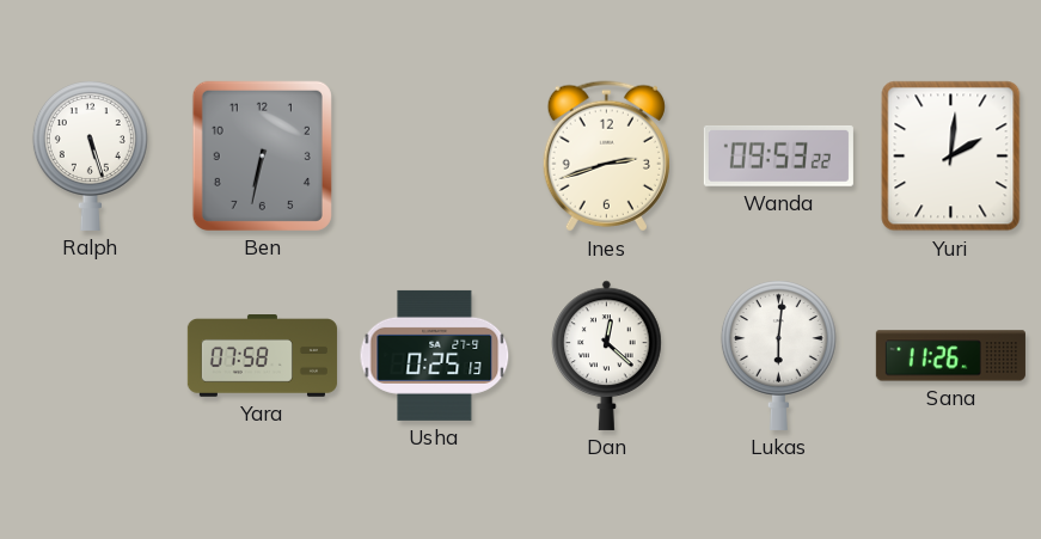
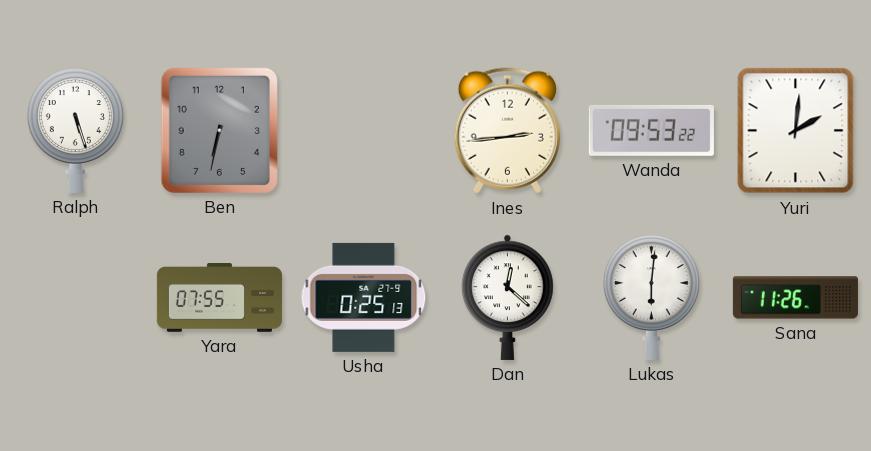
Ines: 2:42 -> 2:44 (507, 131)
Yara: 07:58 -> 07:55 (219, 298)
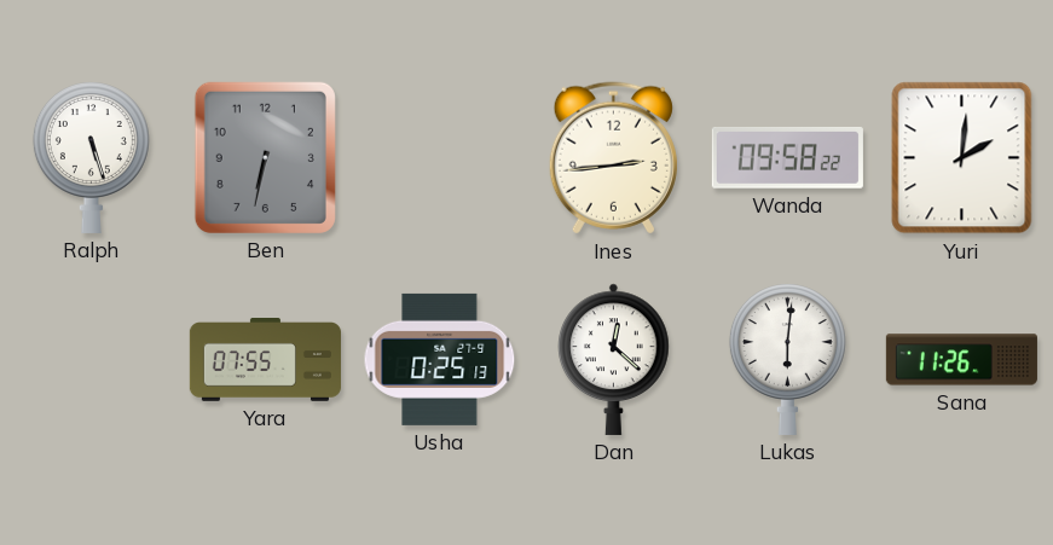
Wanda: 09:53 -> 09:58 (787, 157)
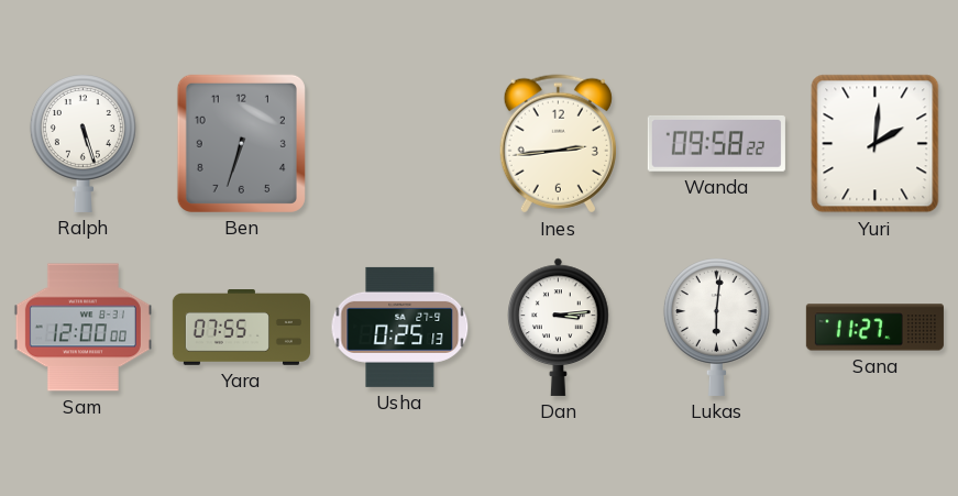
Ben: 6:32 -> 6:33 (241, 143)
Sam: none -> 12:00 (82, 328)
Dan: 12:22 -> 3:14 (559, 327)
Sana: 11:26 -> 11:27 (874, 328)
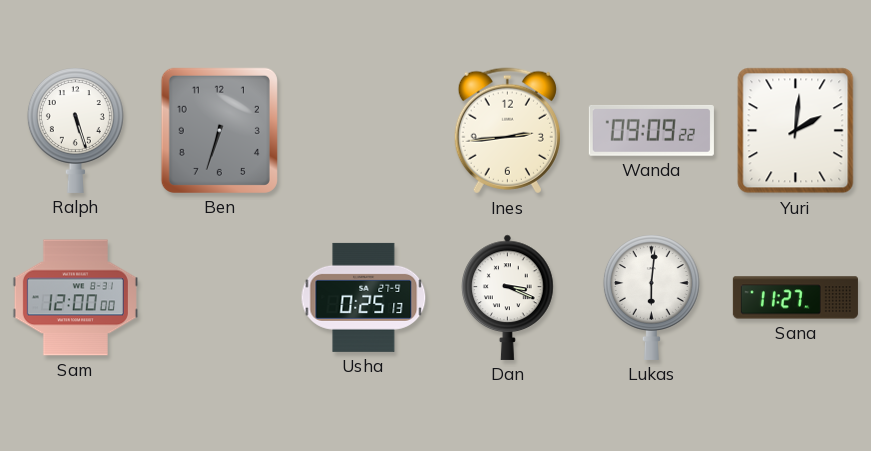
Wanda: 09:58 -> 09:09 (651, 130)
Yara: 07:55 -> none (241, 328)
Dan: 3:14 -> 3:19 (508, 297)
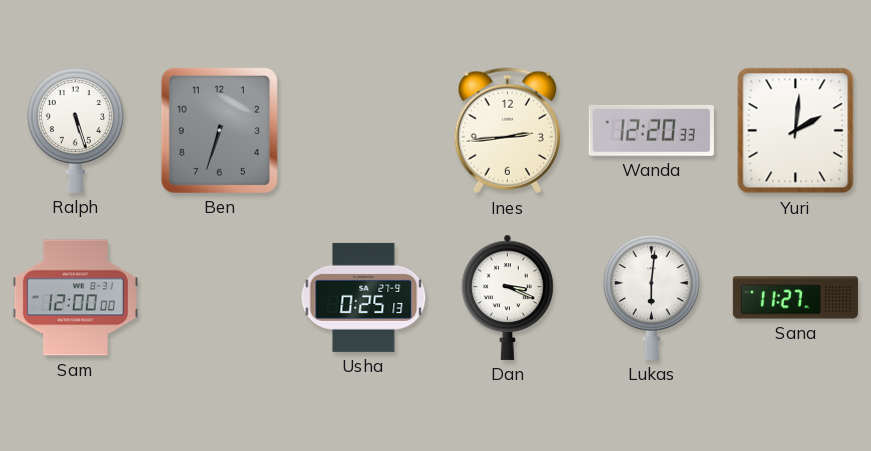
Wanda: 09:09 -> 12:20 (651, 130)
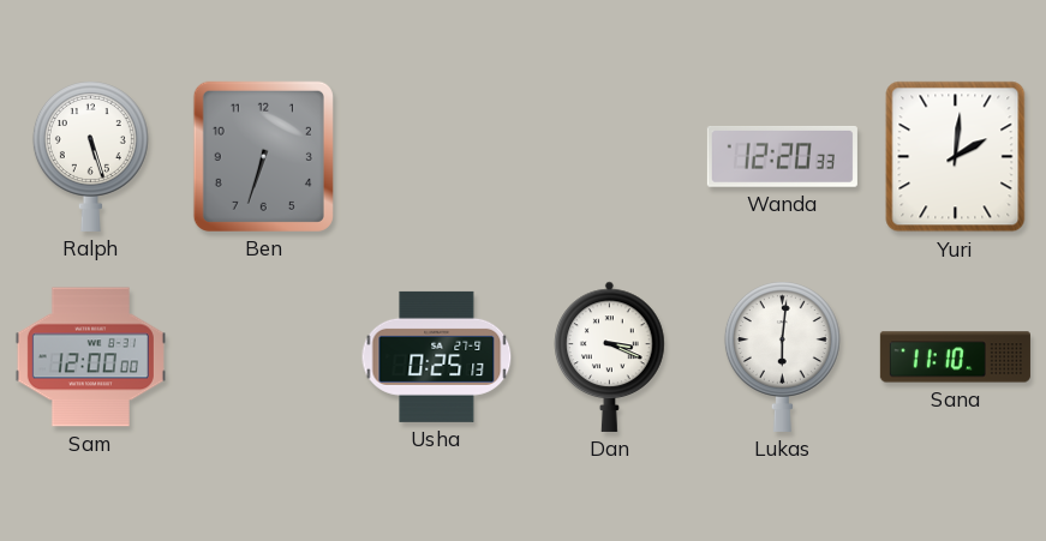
Ines: 2:44 -> none (507, 131)
Sana: 11:27 -> 11:10 (955, 357)
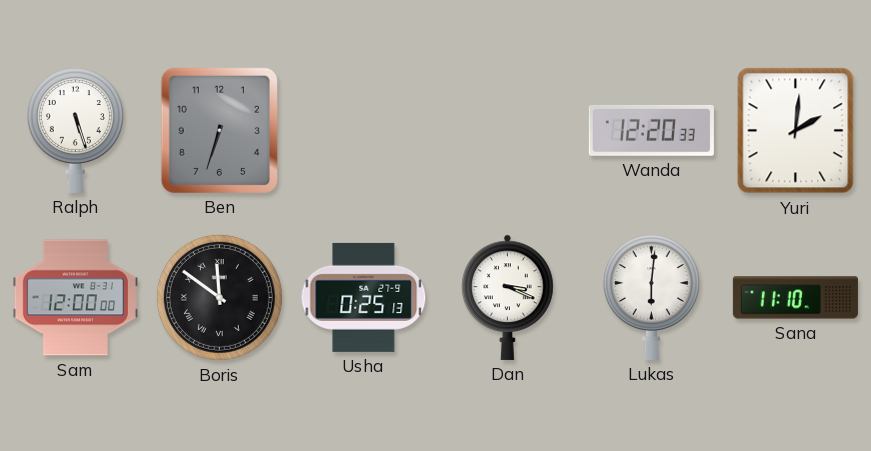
Boris: none -> 11:51 (219, 297)
